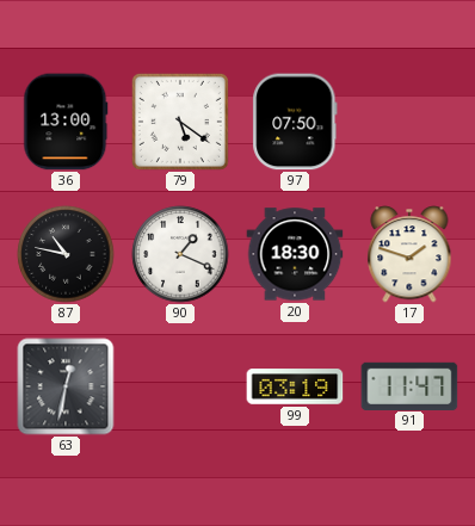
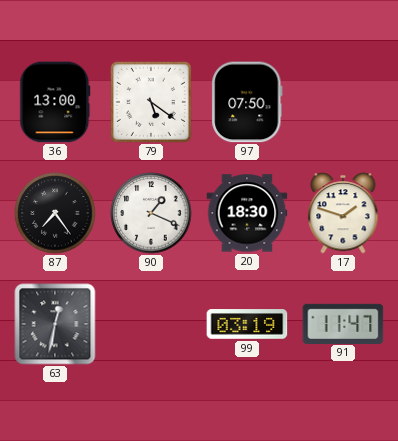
87: 10:47 -> 7:24 (55, 213)
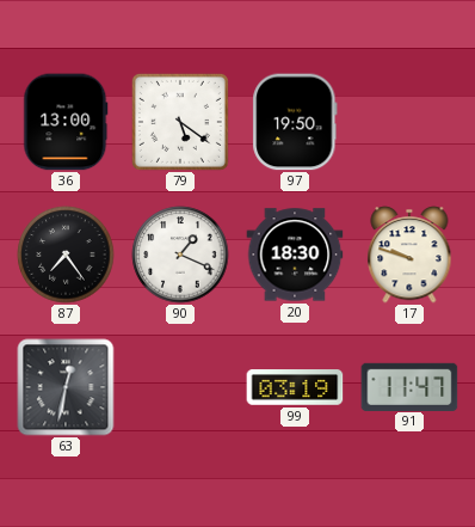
97: 07:50 -> 19:50 (295, 122)
17: 1:48 -> 9:48 (409, 255)
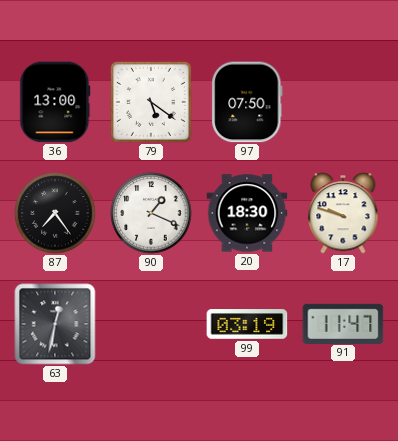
97: 19:50 -> 07:50 (247, 102)
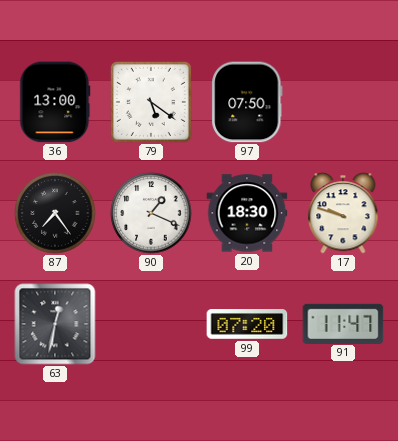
99: 03:19 -> 07:20 (247, 324)
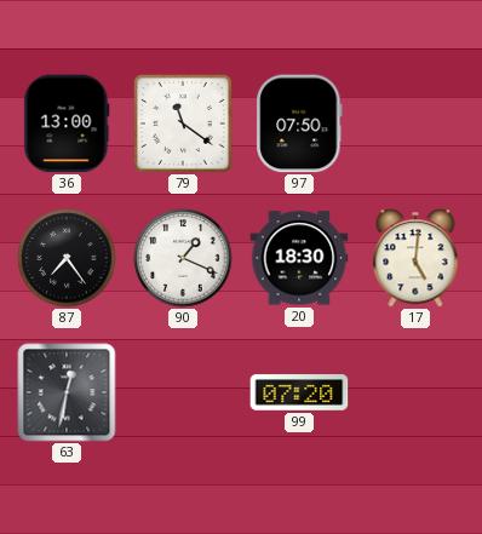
79: 5:21 -> 11:21 (183, 124)
17: 9:48 -> 5:01 (415, 258)
91: 11:47 -> none (343, 323)
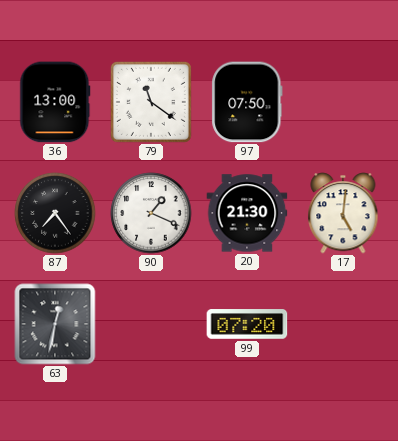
20: 18:30 -> 21:30 (247, 213)
